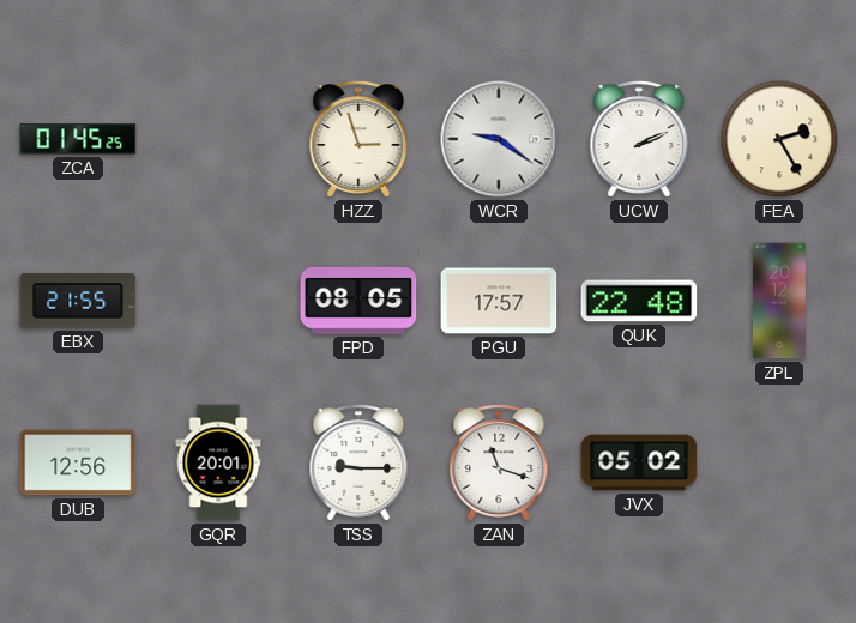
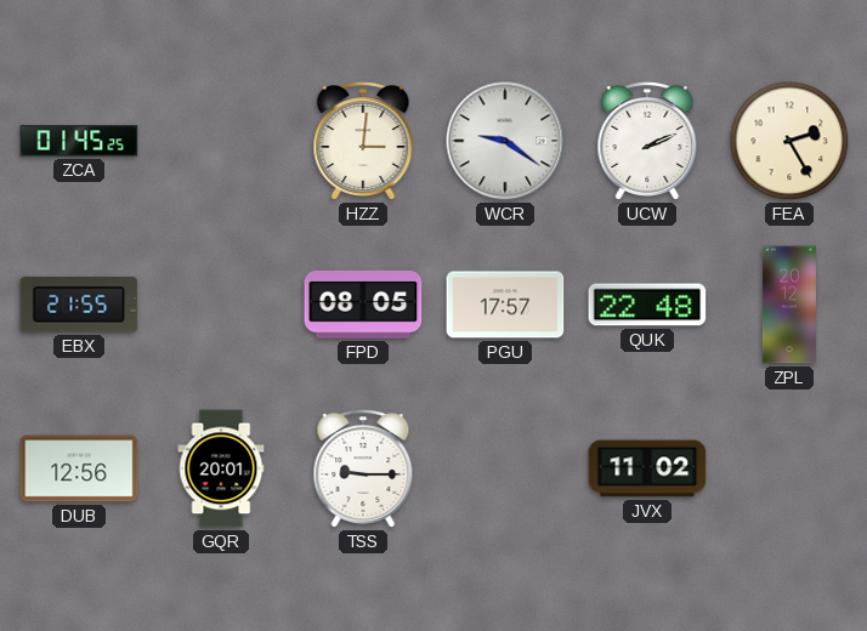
HZZ: 2:57 -> 3:01 (363, 142)
ZAN: 11:18 -> none (499, 464)
JVX: 05:02 -> 11:02 (647, 468)
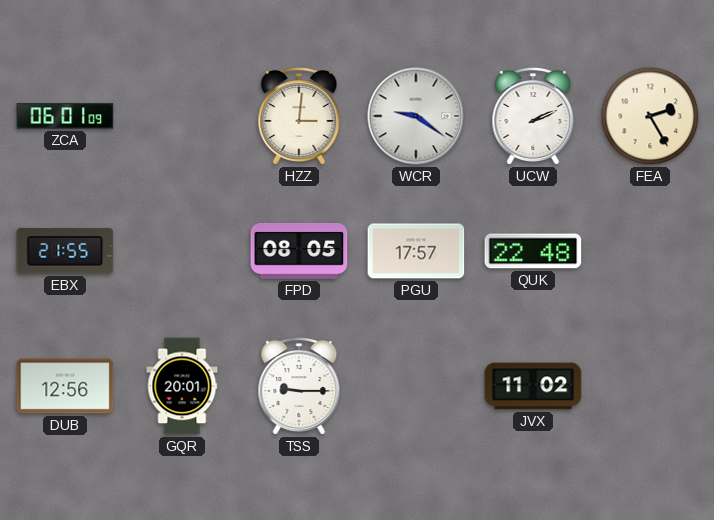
ZCA: 01:45 -> 06:01 (65, 116)
ZPL: 20:12 -> none (789, 305)
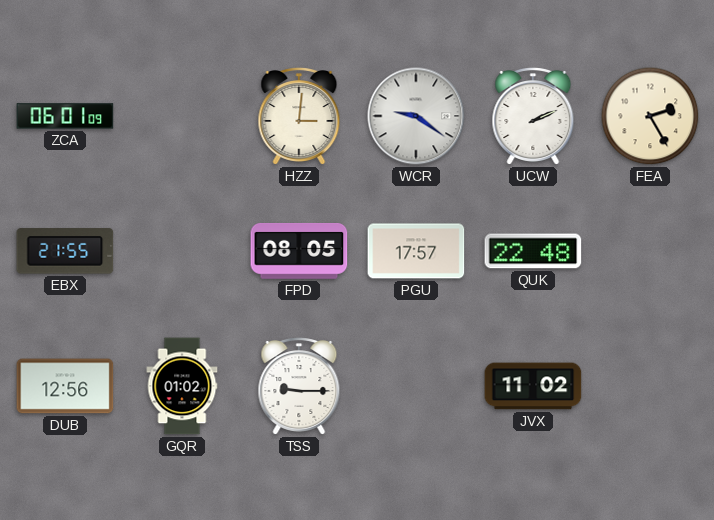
GQR: 20:01 -> 01:02 (182, 386)
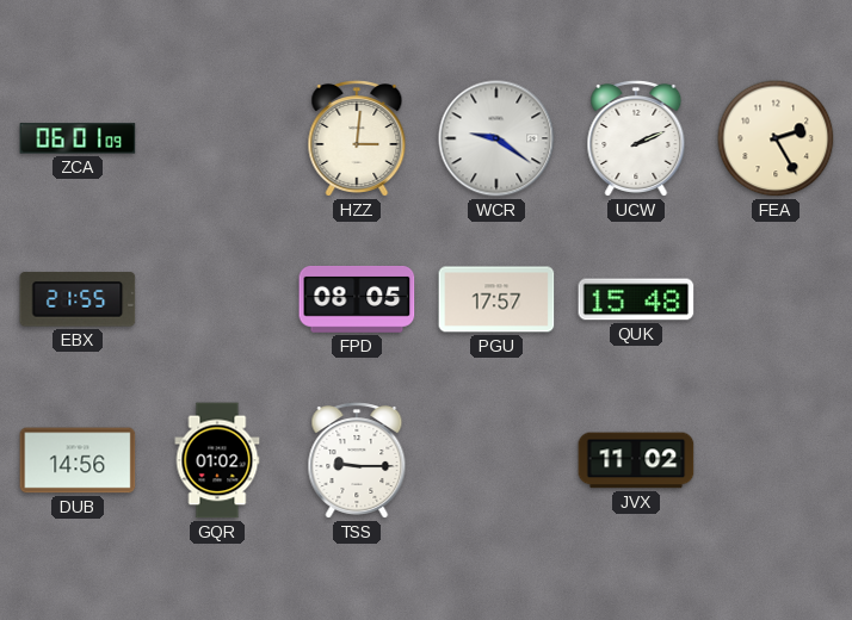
QUK: 22:48 -> 15:48 (636, 299)
DUB: 12:56 -> 14:56 (78, 460)
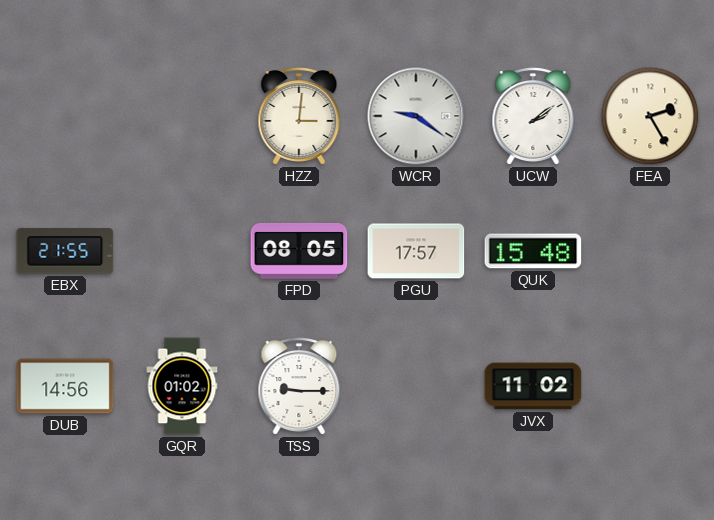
ZCA: 06:01 -> none (78, 138)
UCW: 2:11 -> 2:09 (533, 117)
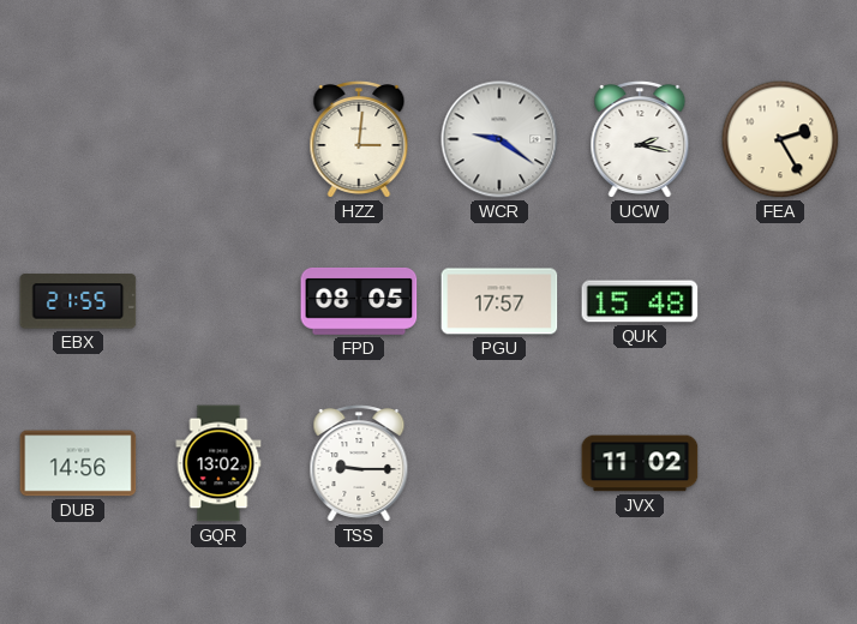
UCW: 2:09 -> 2:17 (640, 140)
GQR: 01:02 -> 13:02 (218, 463)
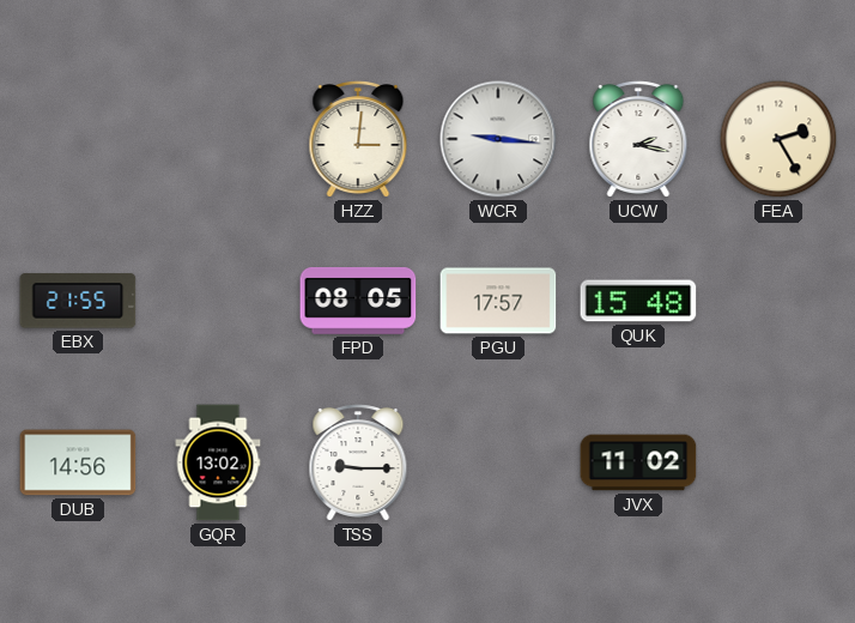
WCR: 9:21 -> 9:16 (498, 139)
